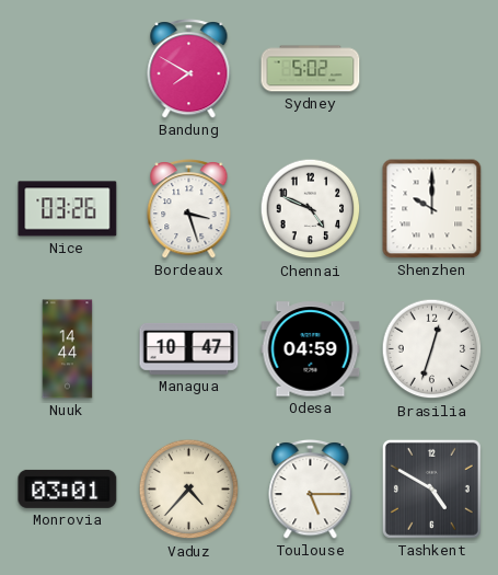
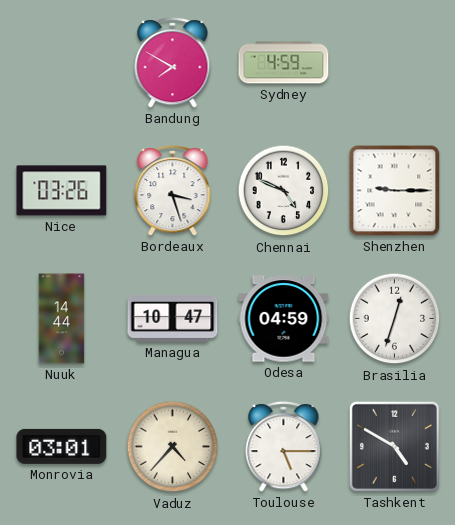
Sydney: 5:02 -> 4:59 (284, 63)
Shenzhen: 10:00 -> 9:15 (395, 191)
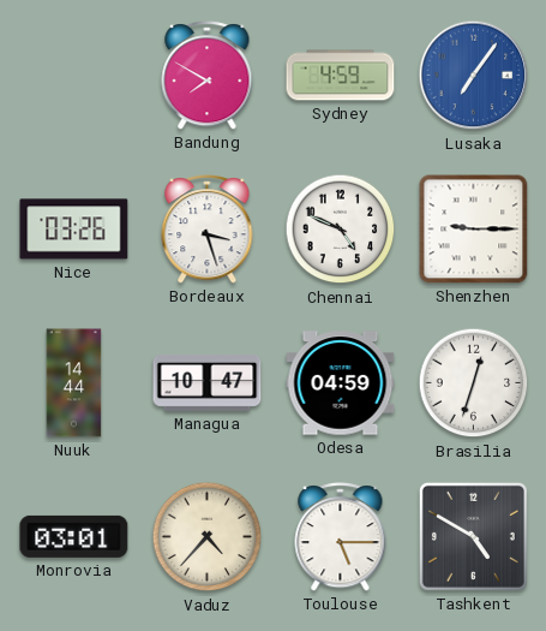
Lusaka: none -> 7:06 (474, 76)
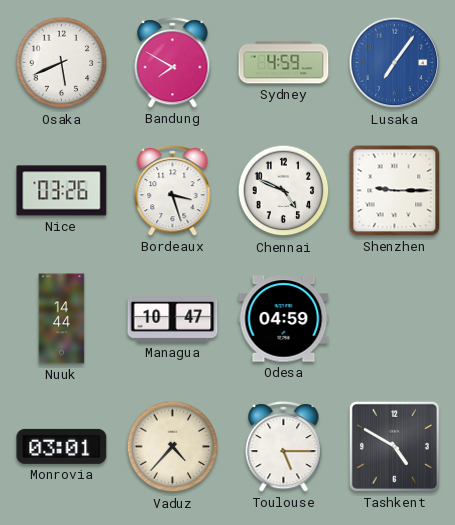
Osaka: none -> 5:41 (62, 63)
Brasilia: 12:33 -> none (474, 383)
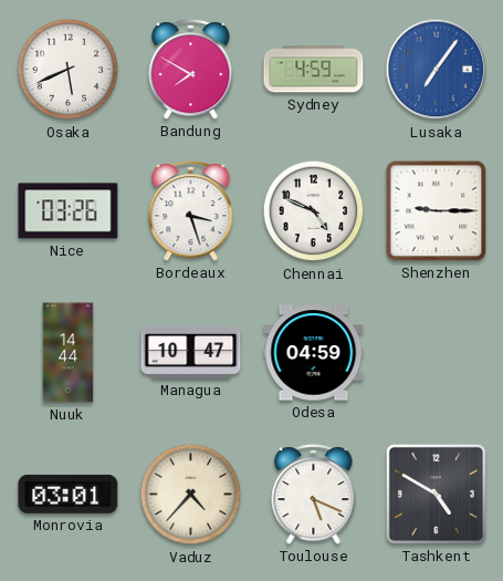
Toulouse: 5:15 -> 5:19 (314, 495)
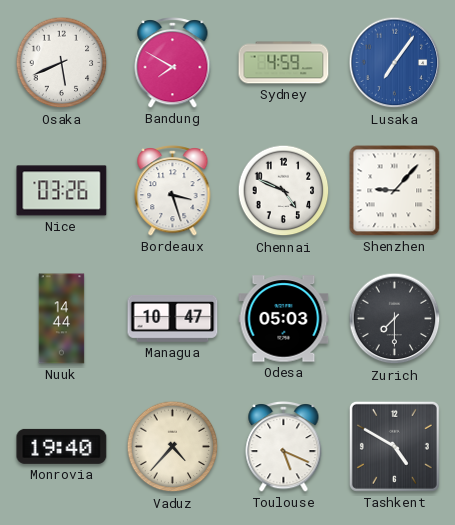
Shenzhen: 9:15 -> 9:07 (395, 191)
Odesa: 04:59 -> 05:03 (284, 319)
Zurich: none -> 7:30 (395, 319)
Monrovia: 03:01 -> 19:40 (62, 446)
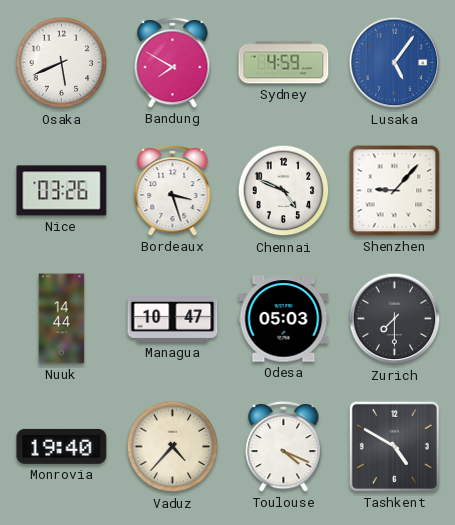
Lusaka: 7:06 -> 5:06 (395, 63)
Toulouse: 5:19 -> 4:19 (284, 447)
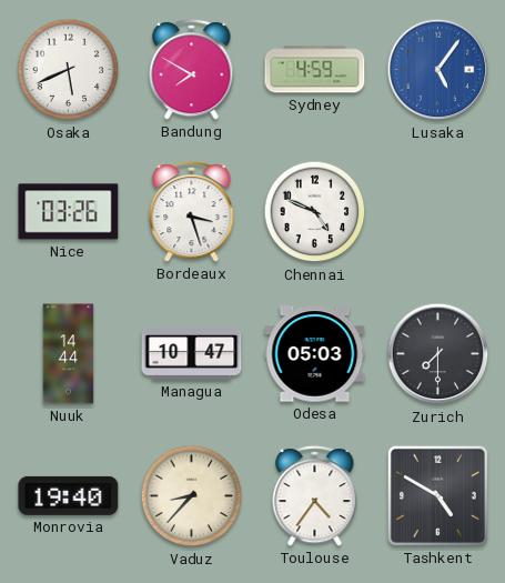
Shenzhen: 9:07 -> none (395, 191)
Vaduz: 4:37 -> 8:37 (192, 496)
Toulouse: 4:19 -> 4:36 (315, 496)
